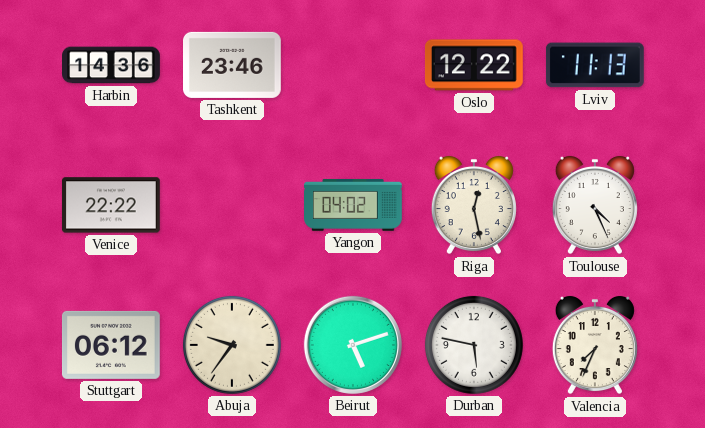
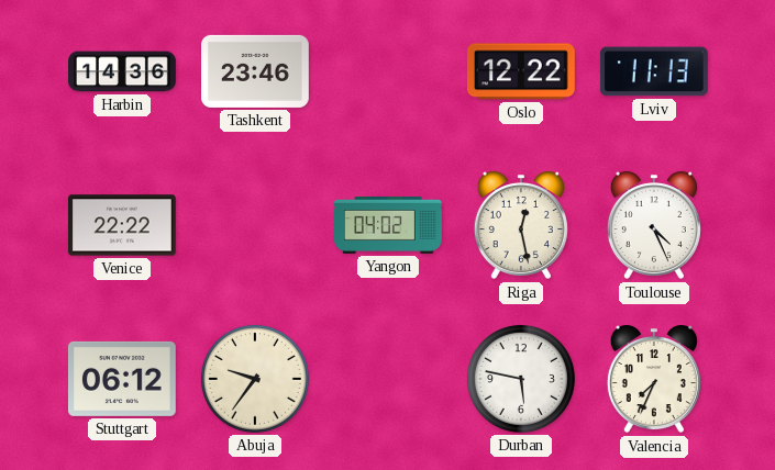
Beirut: 5:12 -> none (353, 345)
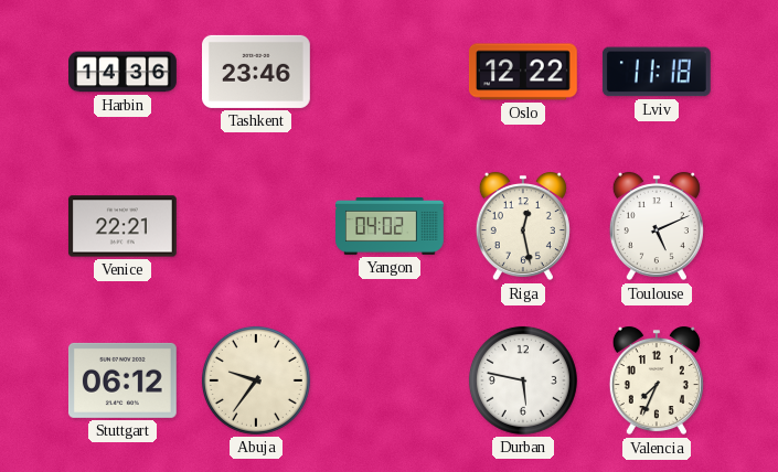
Lviv: 11:13 -> 11:18 (657, 72)
Venice: 22:22 -> 22:21 (122, 226)
Toulouse: 4:26 -> 5:11 (657, 226)
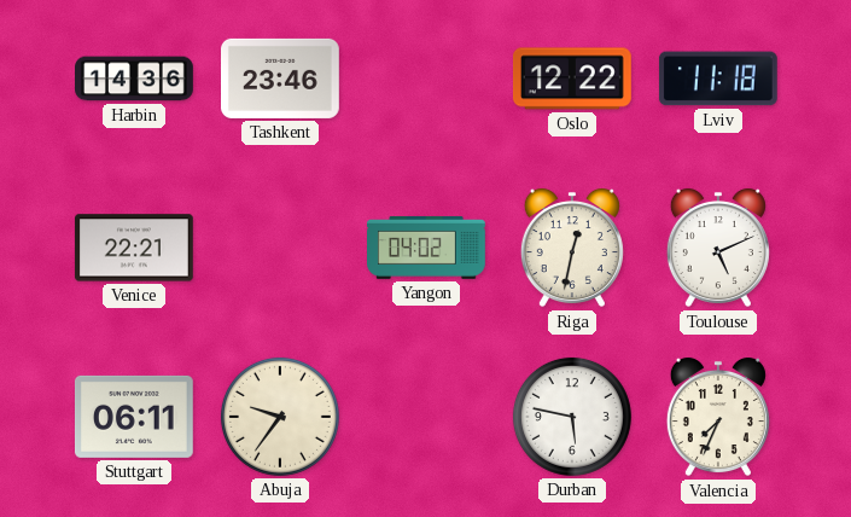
Riga: 12:28 -> 12:32 (572, 248)
Stuttgart: 06:12 -> 06:11 (134, 417)
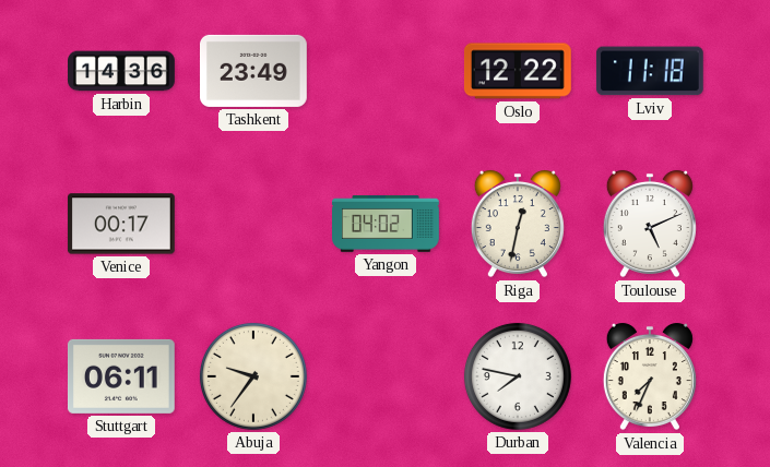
Tashkent: 23:46 -> 23:49 (254, 71)
Venice: 22:21 -> 00:17 (121, 224)
Durban: 5:47 -> 7:47 (518, 376)
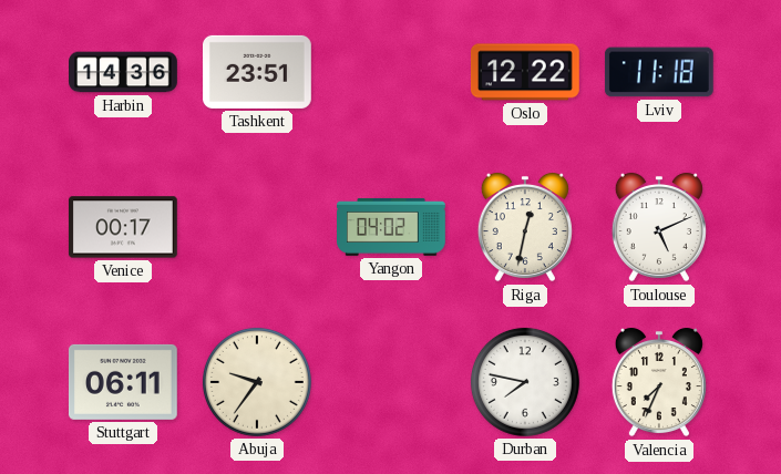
Tashkent: 23:49 -> 23:51 (258, 72)
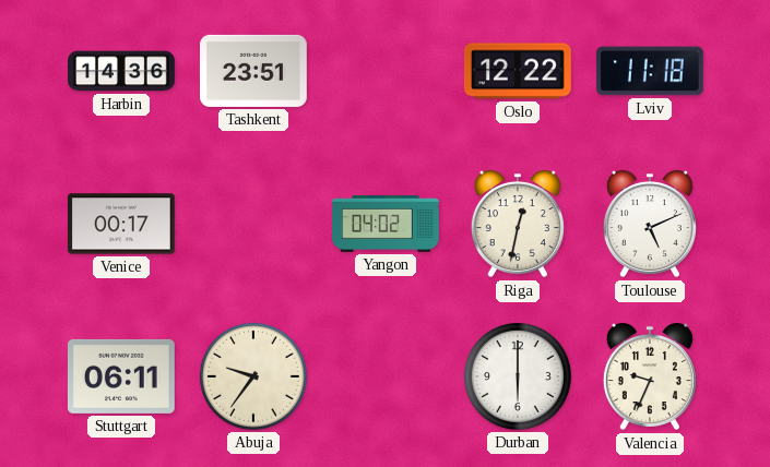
Durban: 7:47 -> 6:00 (518, 376)
Valencia: 7:34 -> 9:34 (650, 376)
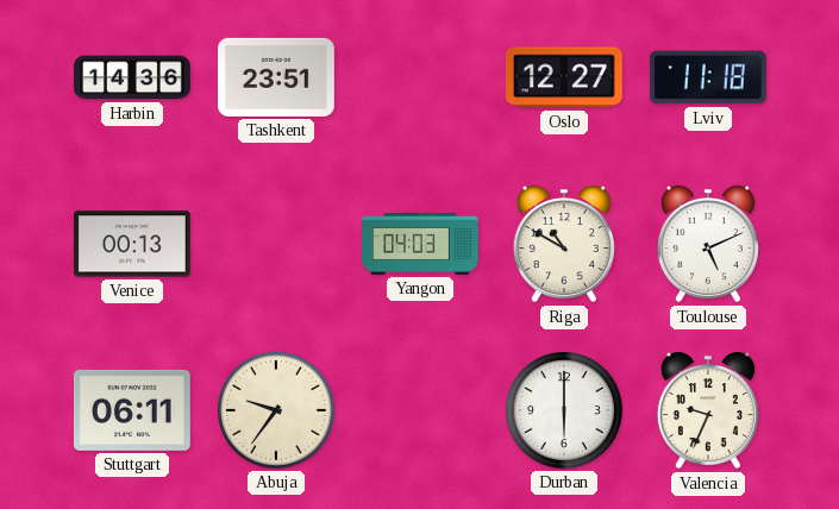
Oslo: 12:22 -> 12:27 (564, 77)
Venice: 00:17 -> 00:13 (132, 244)
Yangon: 04:02 -> 04:03 (421, 244)
Riga: 12:32 -> 10:50 (564, 244)
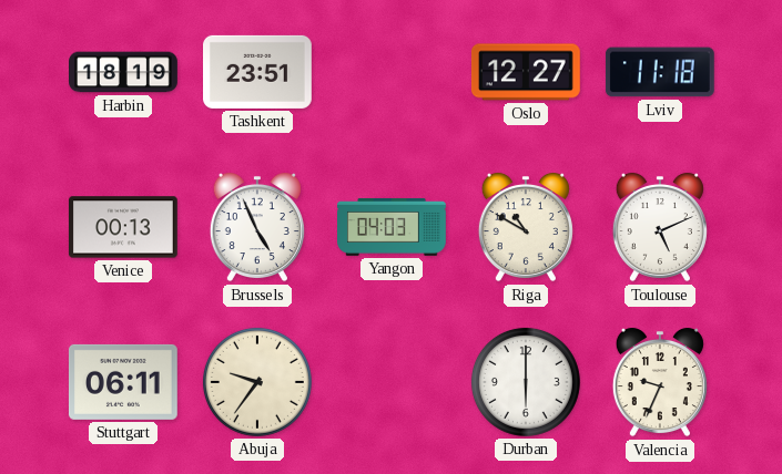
Harbin: 14:36 -> 18:19 (123, 72)
Brussels: none -> 4:56 (257, 227)
